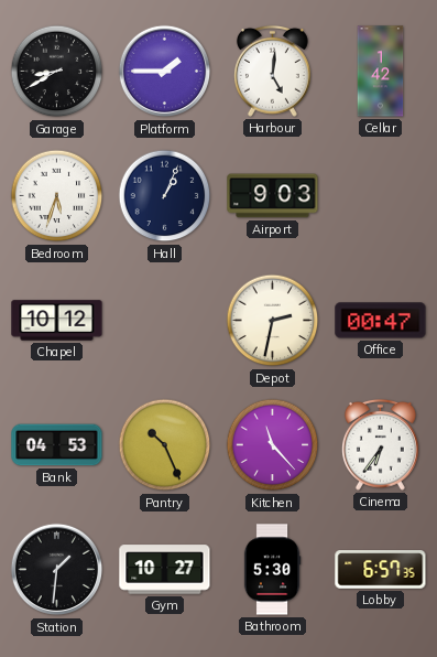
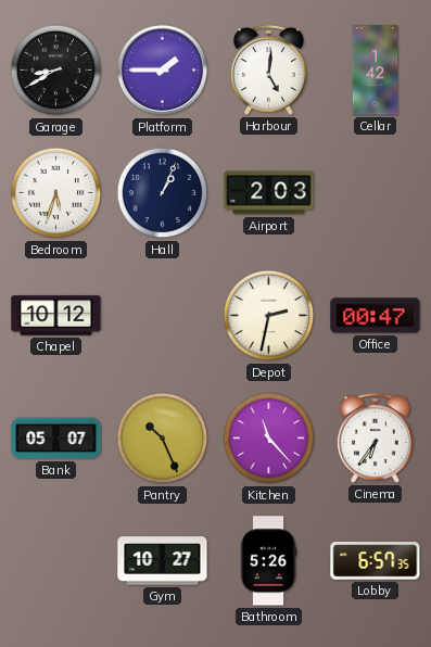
Airport: 9:03 -> 2:03 (269, 193)
Bank: 04:53 -> 05:07 (56, 439)
Station: 1:31 -> none (57, 570)
Bathroom: 5:30 -> 5:26 (268, 561)
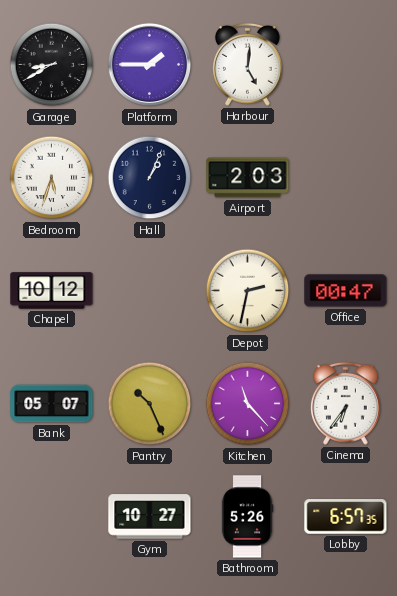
Cellar: 1:42 -> none (376, 71)
